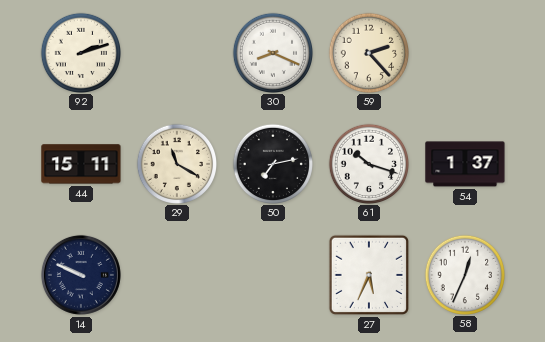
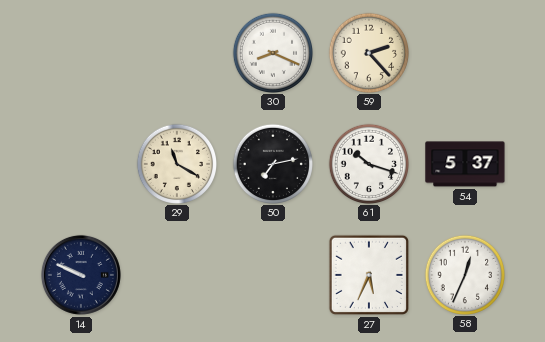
92: 2:12 -> none (80, 52)
44: 15:11 -> none (81, 164)
54: 1:37 -> 5:37 (465, 164)
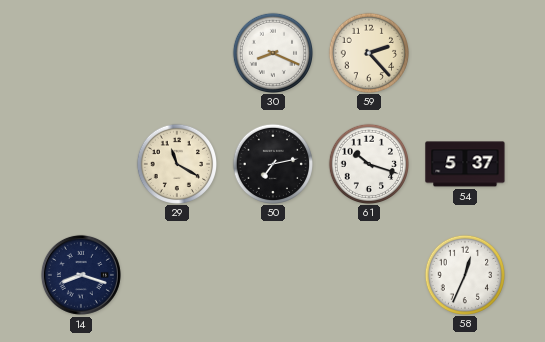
14: 9:49 -> 8:18 (81, 275)
27: 5:34 -> none (369, 275)
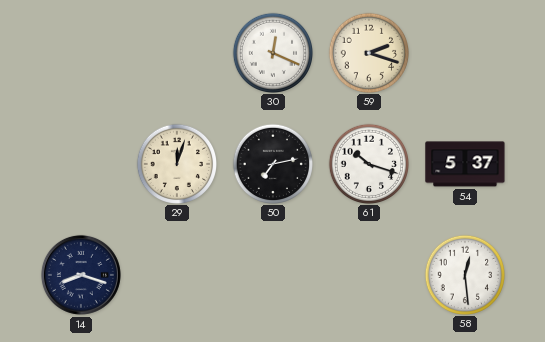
30: 8:19 -> 12:19 (272, 52)
59: 2:23 -> 2:18 (368, 52)
29: 11:20 -> 12:03 (176, 163)
58: 12:34 -> 12:29 (464, 274)
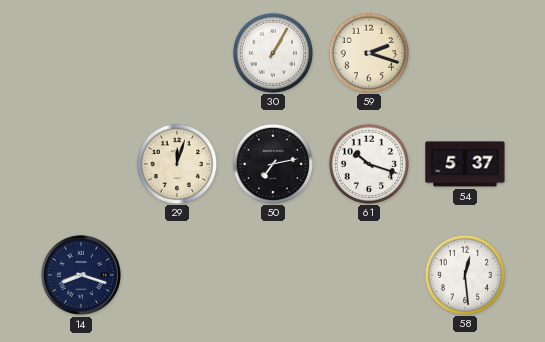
30: 12:19 -> 1:05 (272, 52)
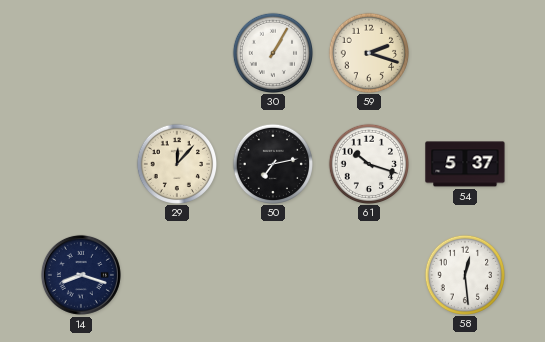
29: 12:03 -> 12:07 (176, 163)
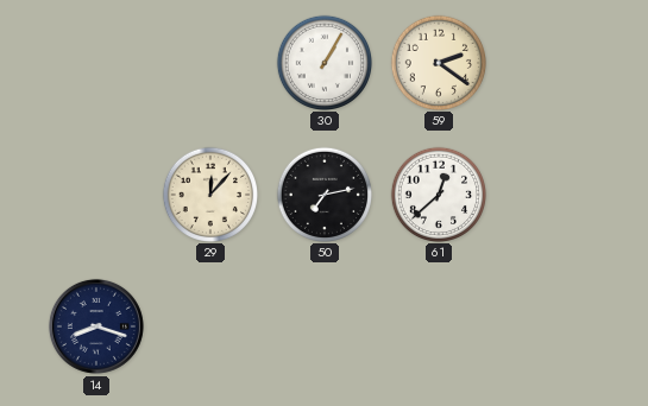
59: 2:18 -> 2:21 (438, 62)
61: 10:18 -> 12:38 (438, 194)
54: 5:37 -> none (465, 164)
58: 12:29 -> none (464, 274)
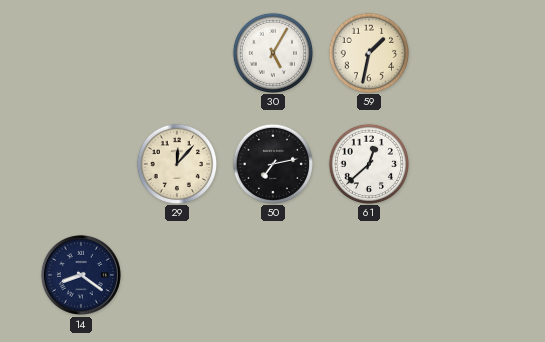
30: 1:05 -> 5:05 (272, 52)
59: 2:21 -> 1:32 (368, 52)
14: 8:18 -> 8:21 (81, 275)
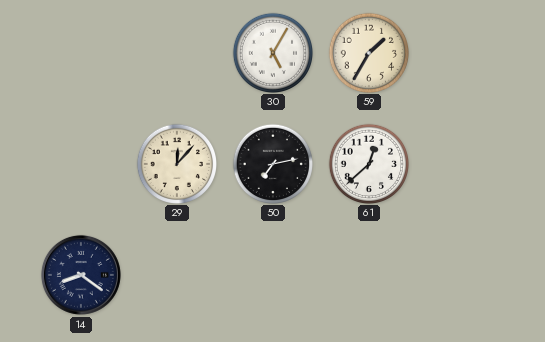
59: 1:32 -> 1:35 (368, 52)
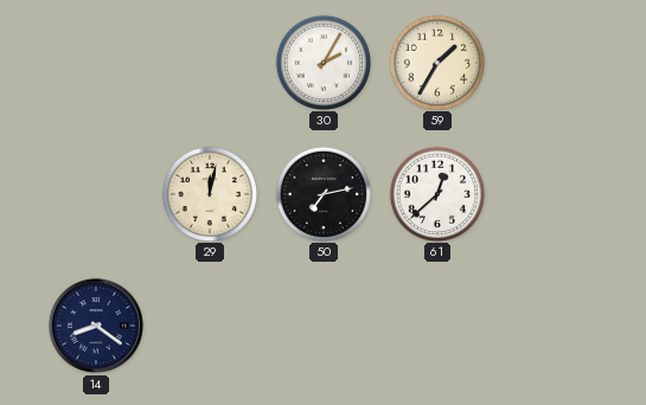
30: 5:05 -> 2:05 (322, 62)
29: 12:07 -> 12:02 (209, 193)
